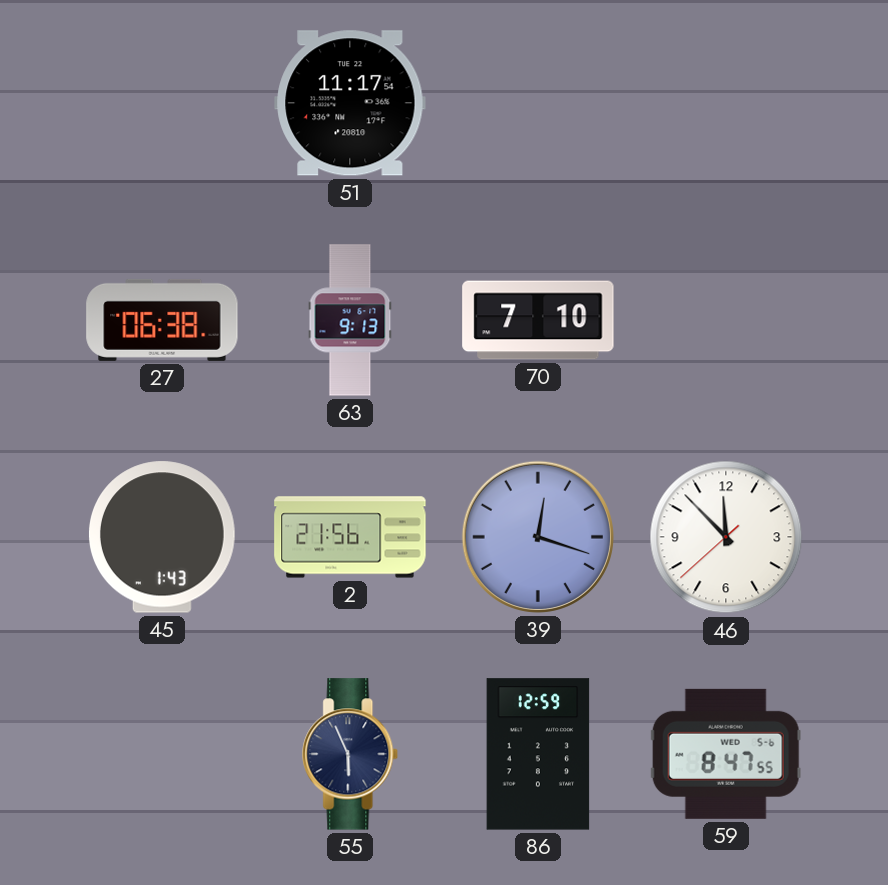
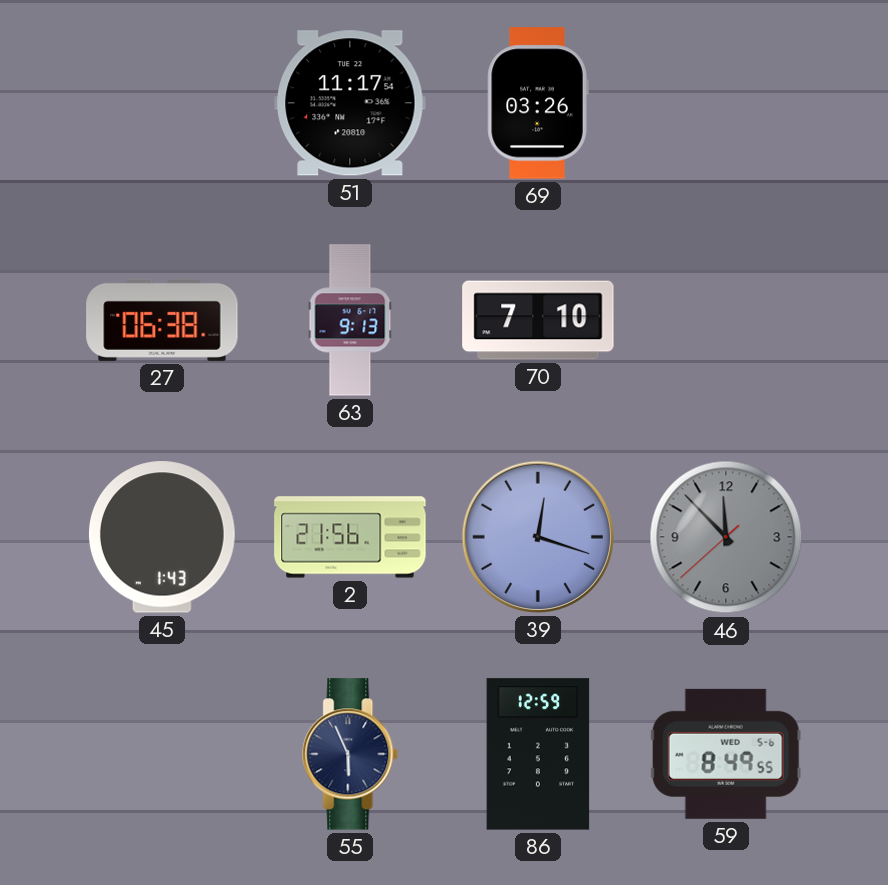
69: none -> 03:26 (538, 103)
46 dial: white -> grey (726, 537)
59: 8:47 -> 8:49 (726, 754)
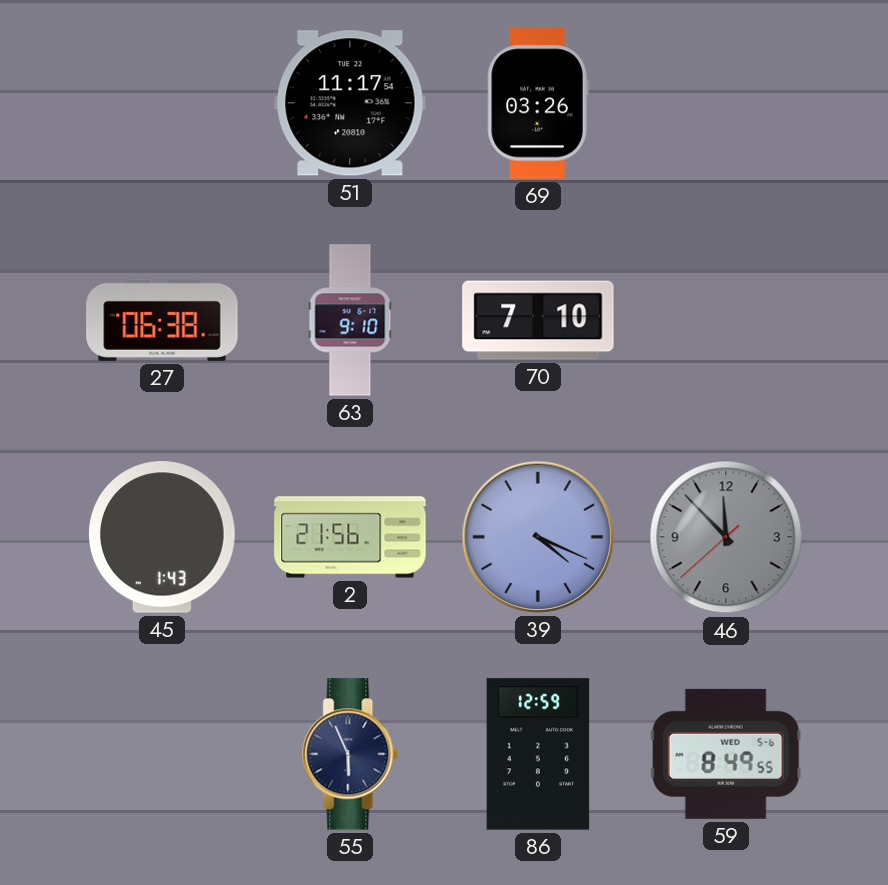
63: 9:13 -> 9:10 (350, 320)
39: 12:18 -> 4:19 (538, 537)
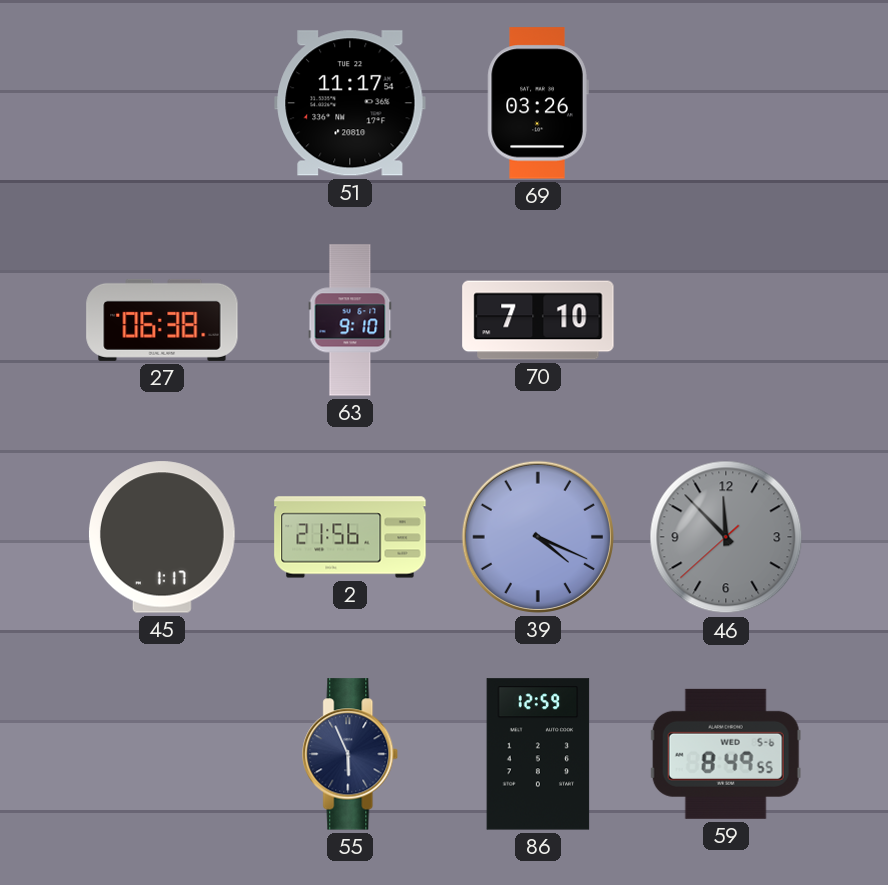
45: 1:43 -> 1:17 (162, 537)
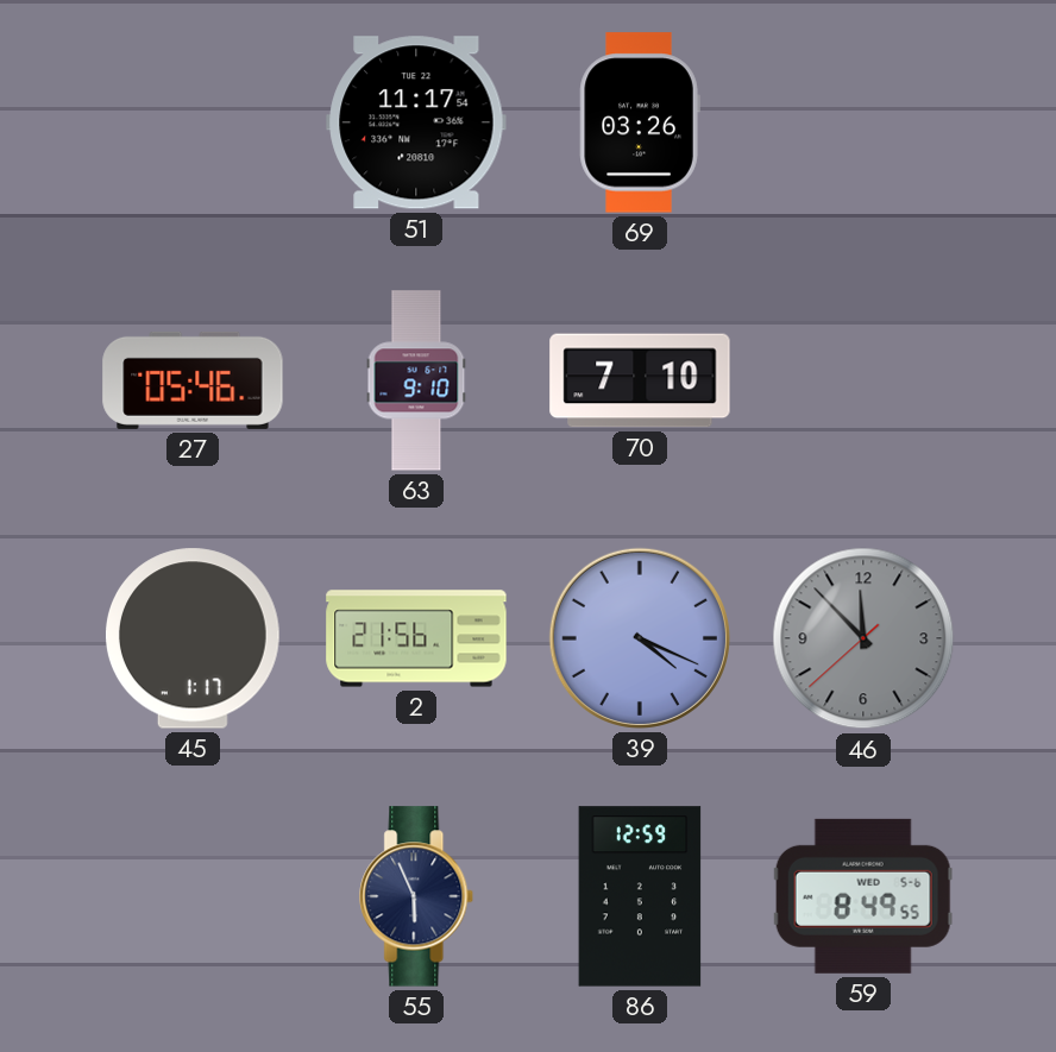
27: 06:38 -> 05:46 (193, 380)
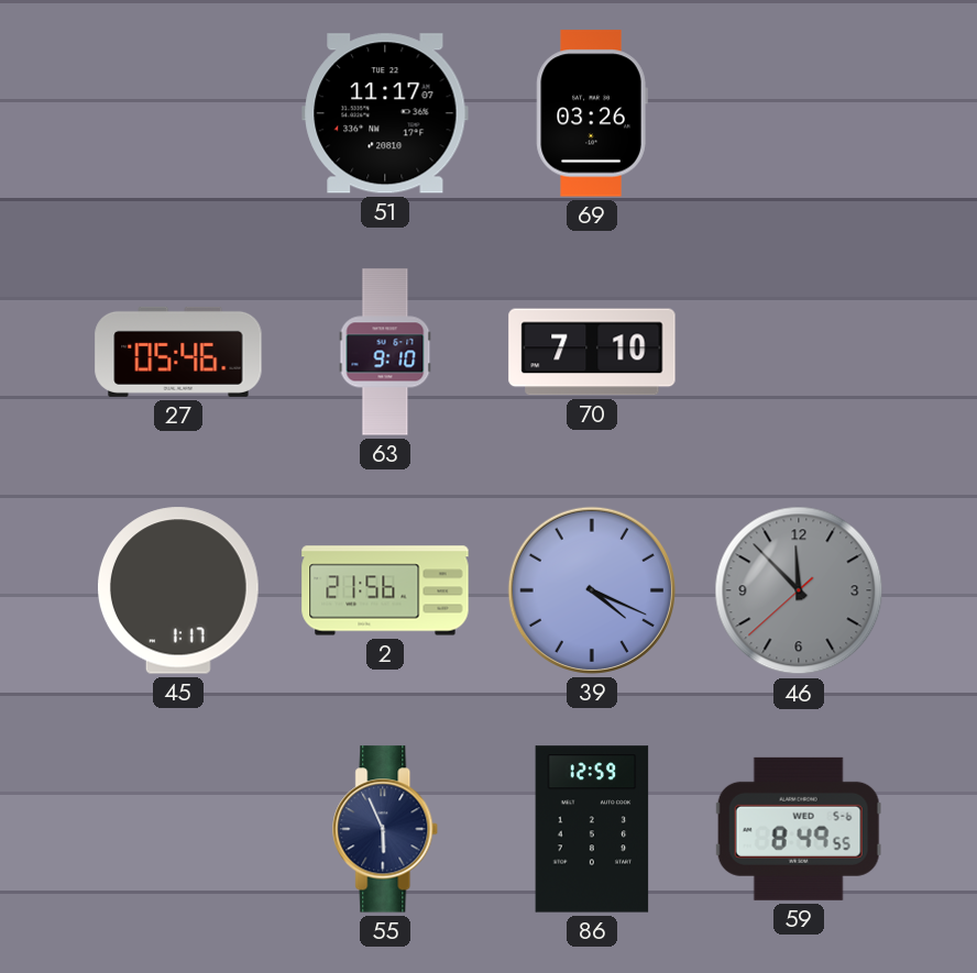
51: 11:17:54 -> 11:17:07 (385, 113)
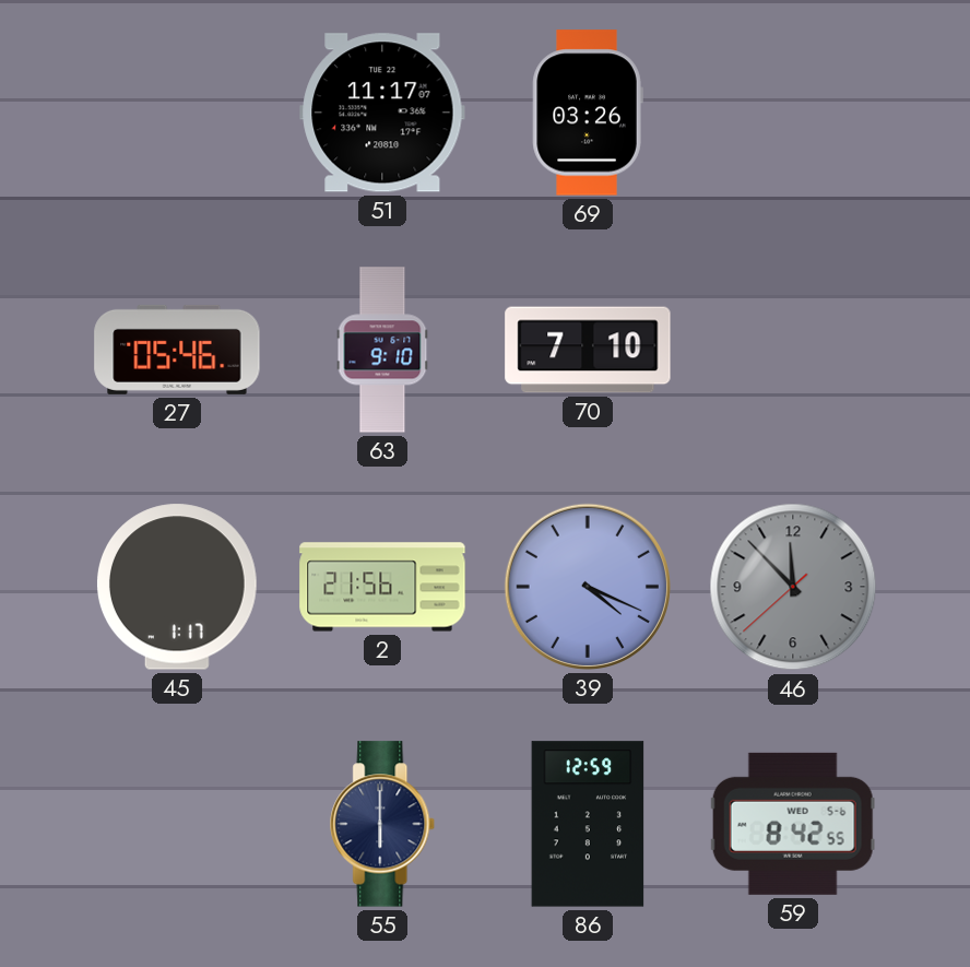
55: 5:56 -> 6:00 (383, 824)
59: 8:49 -> 8:42 (793, 824)
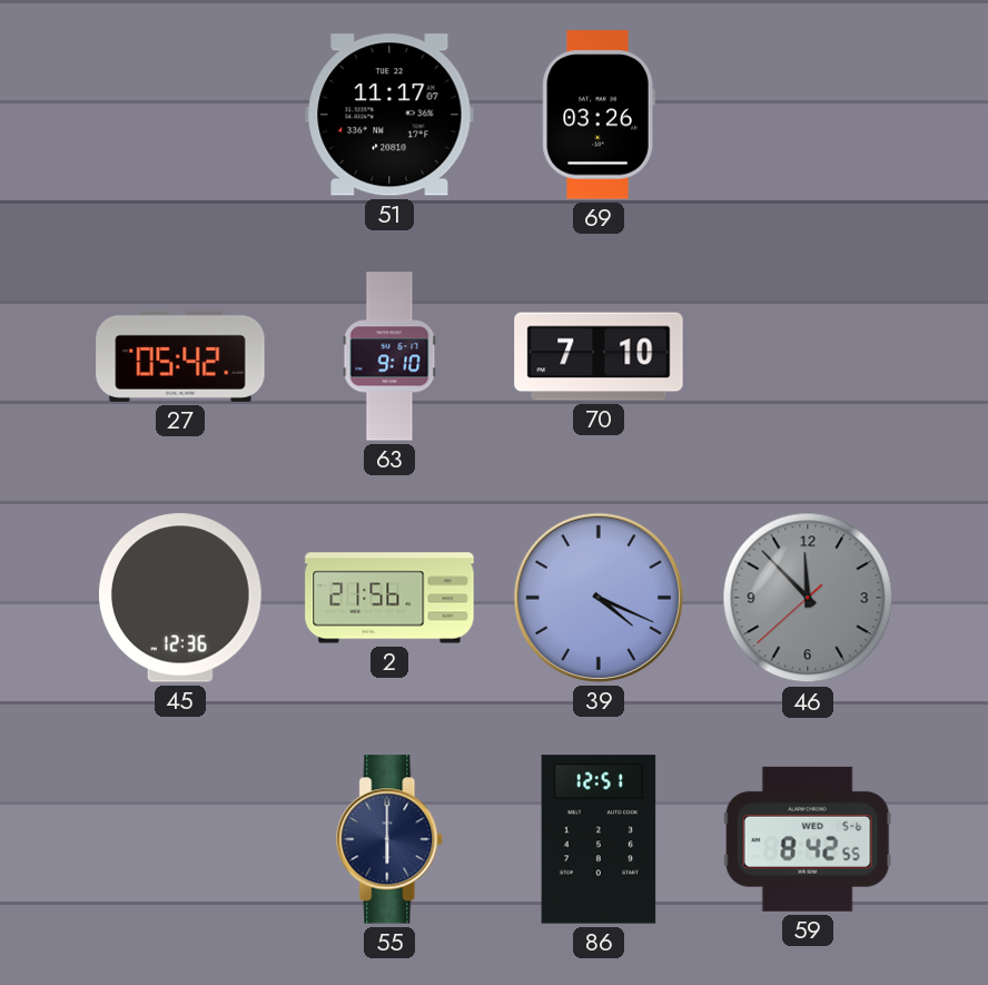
27: 05:46 -> 05:42 (180, 356)
45: 1:17 -> 12:36 (180, 598)
86: 12:59 -> 12:51 (599, 839)
